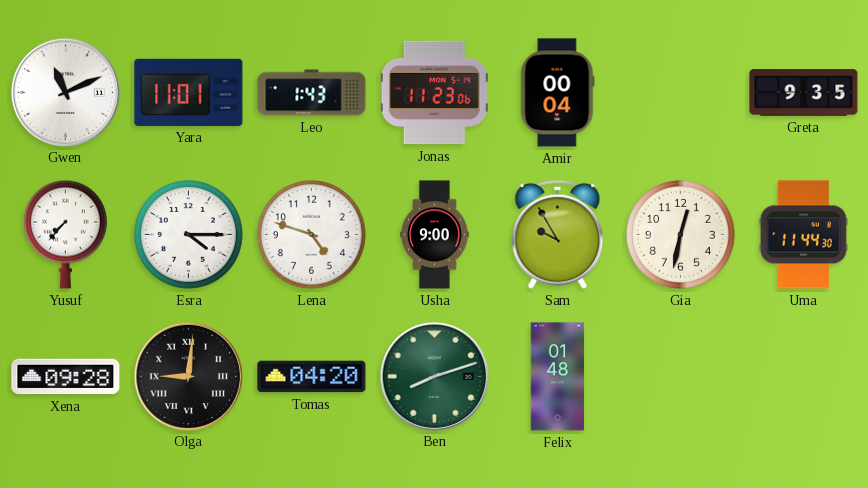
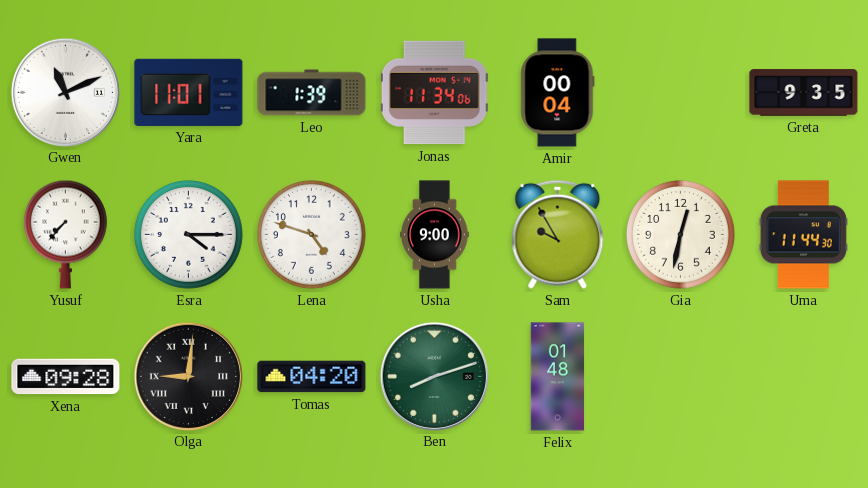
Leo: 1:43 -> 1:39 (312, 93)
Jonas: 11:23 -> 11:34 (434, 93)
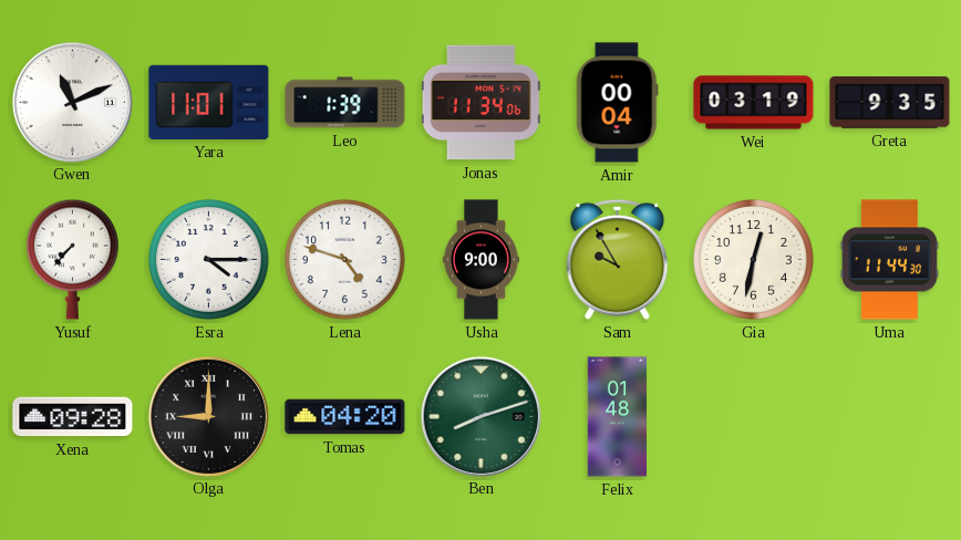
Wei: none -> 03:19 (754, 103)
Olga: 9:01 -> 9:00 (208, 416)
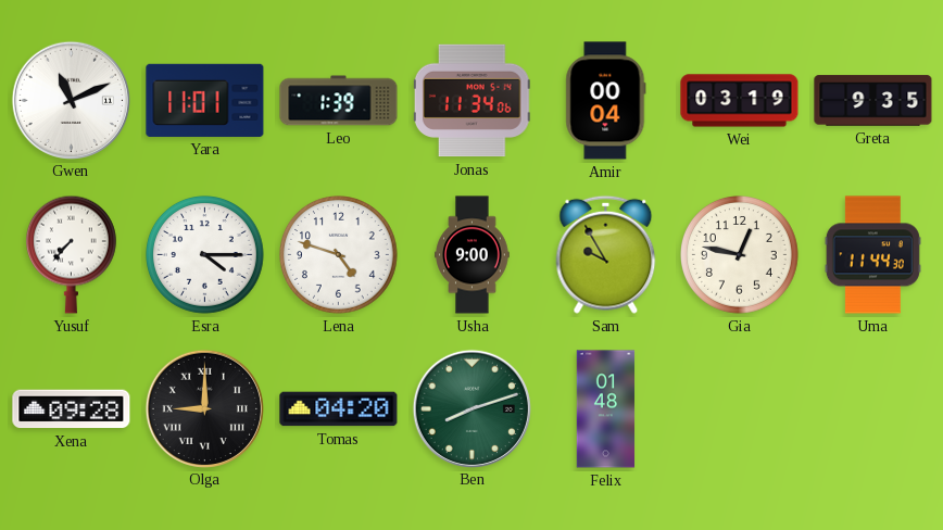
Gia: 12:32 -> 12:47 (740, 255)
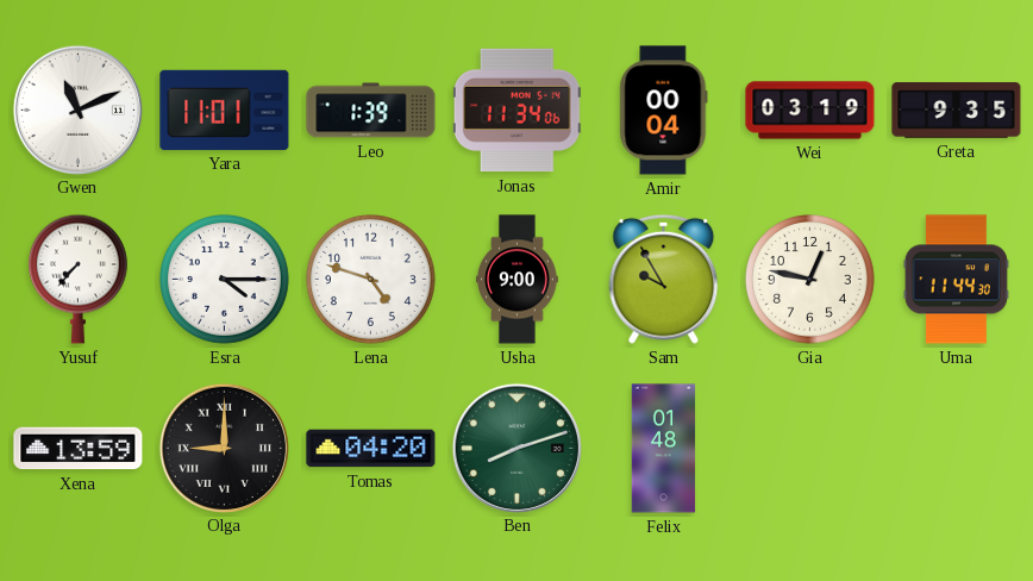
Xena: 09:28 -> 13:59 (79, 449)
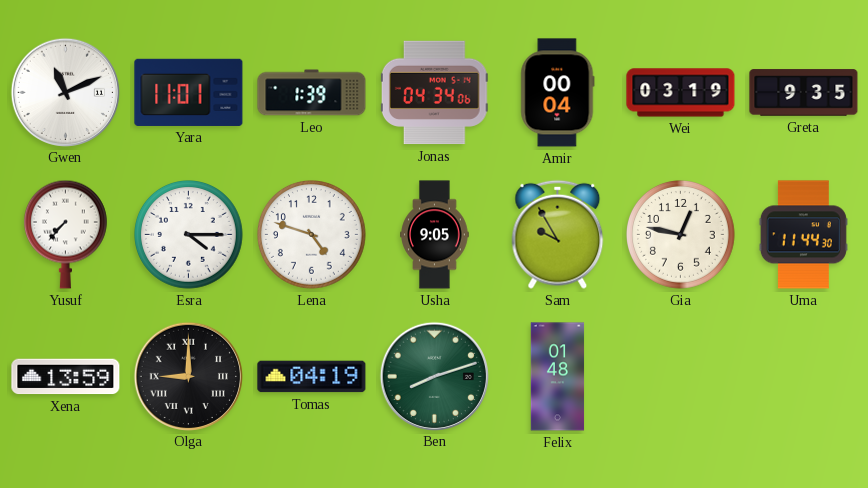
Jonas: 11:34 -> 04:34 (434, 93)
Usha: 9:00 -> 9:05 (435, 235)
Tomas: 04:20 -> 04:19 (312, 377)
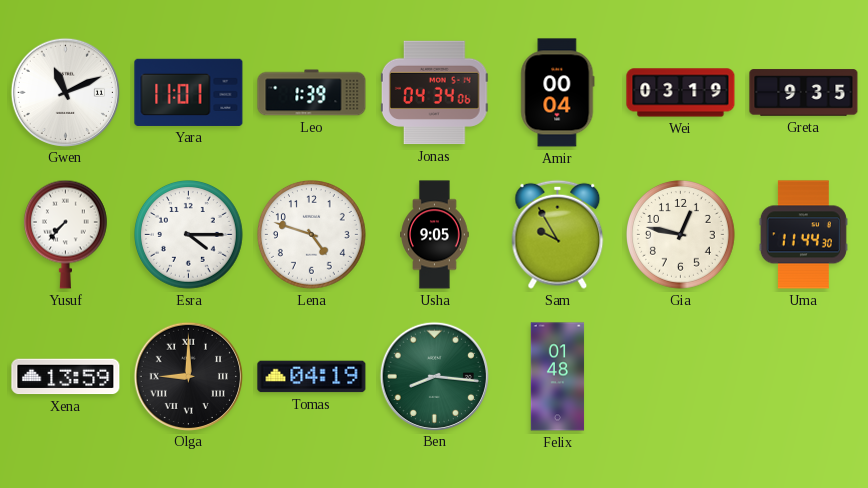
Ben: 8:12 -> 8:16 (434, 376)
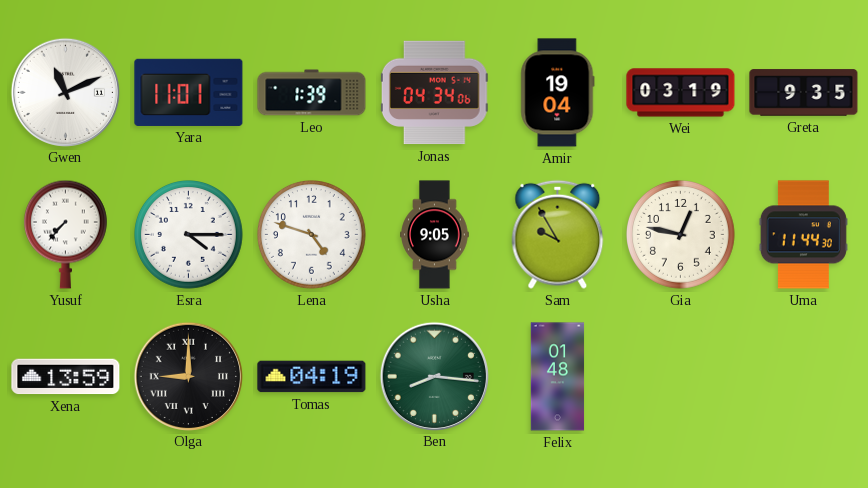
Amir: 00:04 -> 19:04 (558, 93)
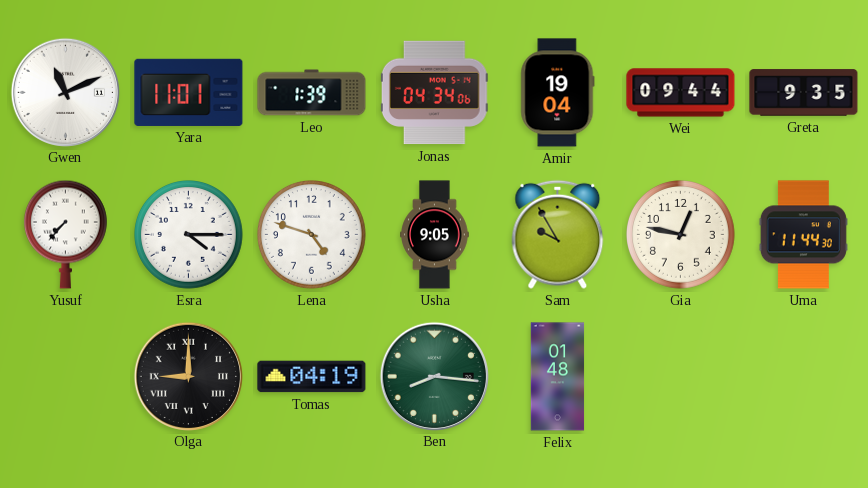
Wei: 03:19 -> 09:44 (681, 93)
Xena: 13:59 -> none (66, 377)
